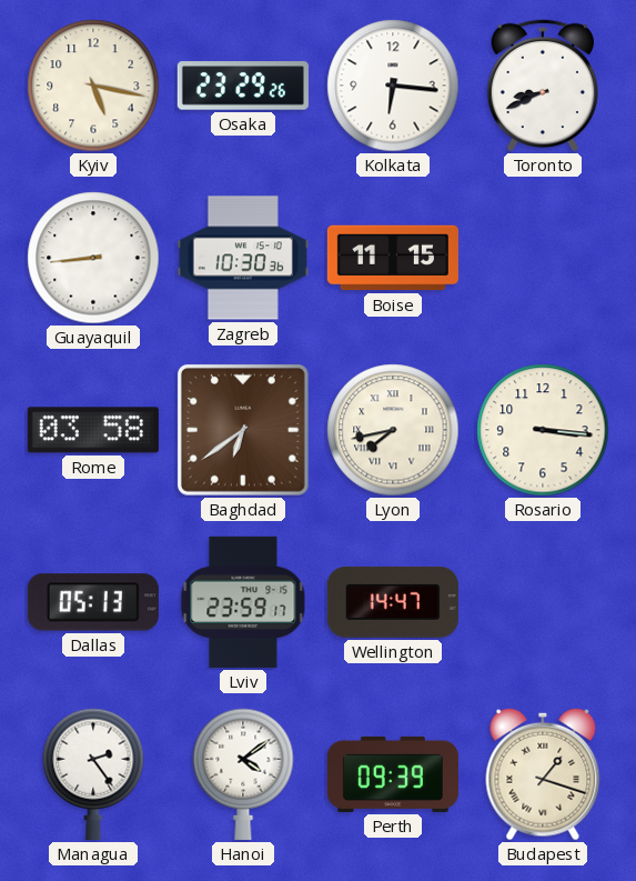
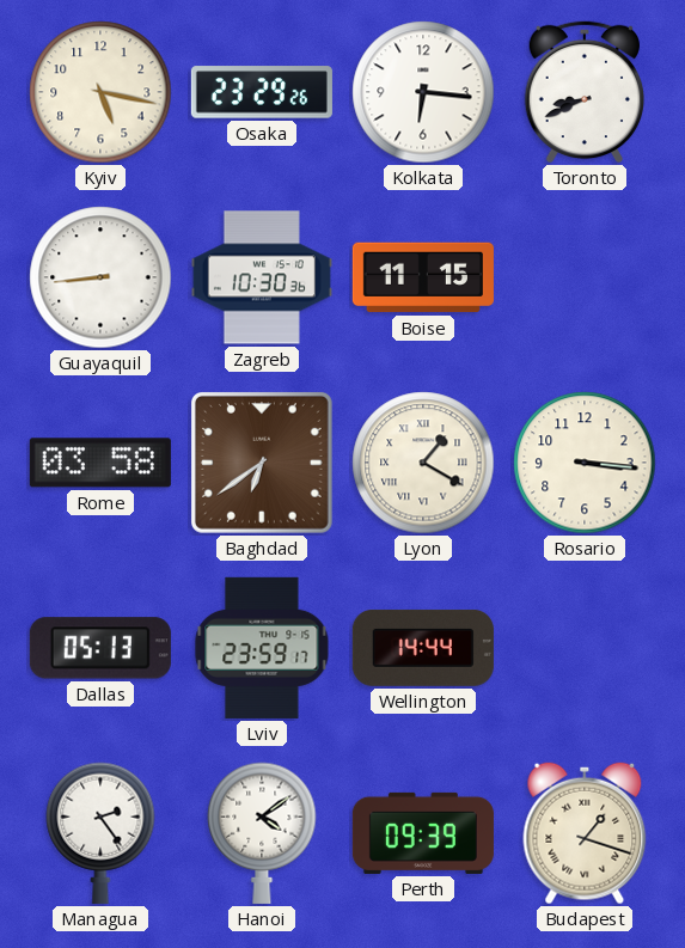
Lyon: 7:43 -> 1:20 (423, 463)
Wellington: 14:47 -> 14:44 (423, 648)
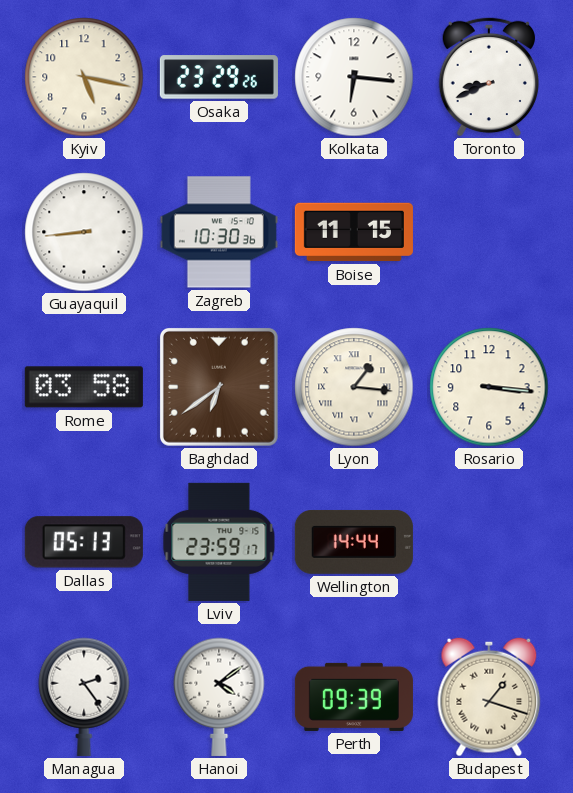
Lyon: 1:20 -> 1:16 (354, 387)
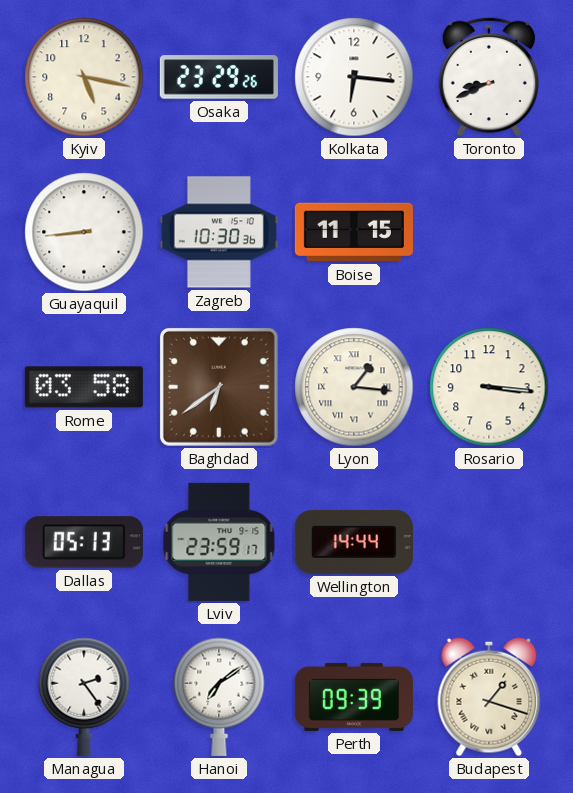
Hanoi: 4:09 -> 7:09 (219, 697)
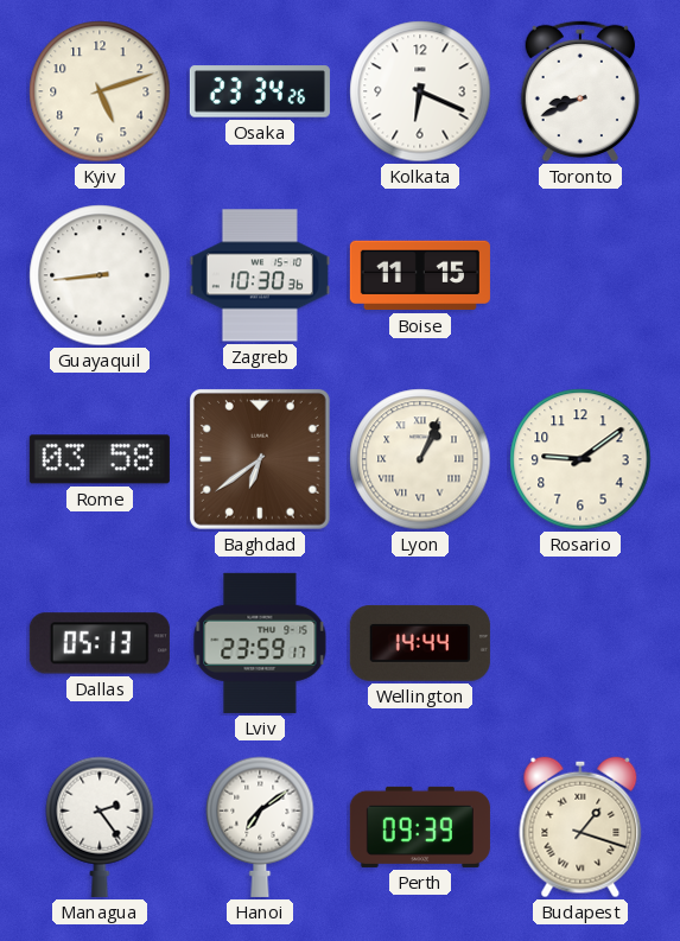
Kyiv: 5:17 -> 5:12 (100, 91)
Osaka: 23:29 -> 23:34 (260, 91)
Kolkata: 6:16 -> 6:19 (420, 91)
Lyon: 1:16 -> 1:04 (420, 459)
Rosario: 3:16 -> 9:09 (580, 459)
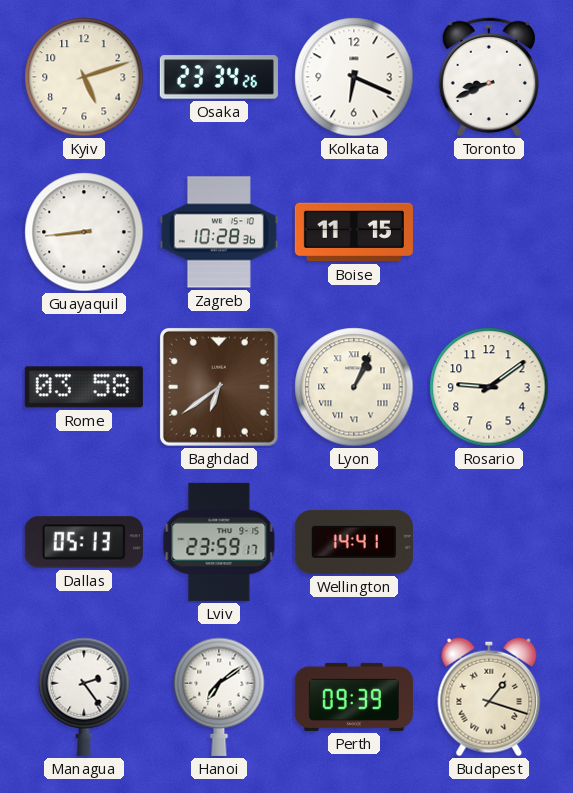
Zagreb: 10:30 -> 10:28 (219, 232)
Wellington: 14:44 -> 14:41 (354, 542)
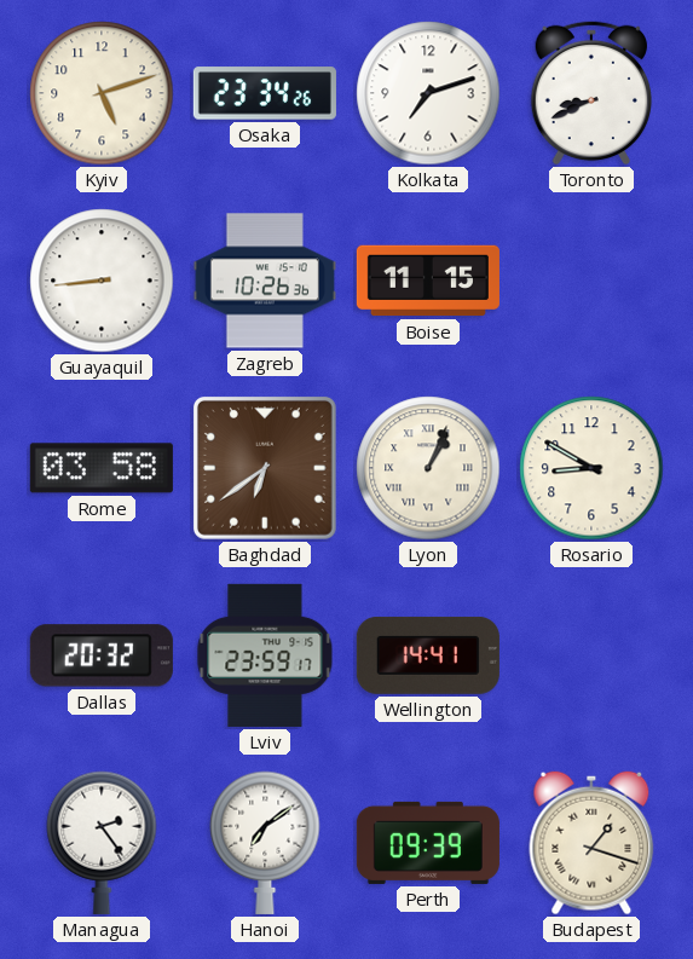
Kolkata: 6:19 -> 7:12 (428, 93)
Zagreb: 10:28 -> 10:26 (265, 281)
Rosario: 9:09 -> 8:50 (591, 468)
Dallas: 05:13 -> 20:32 (102, 655)
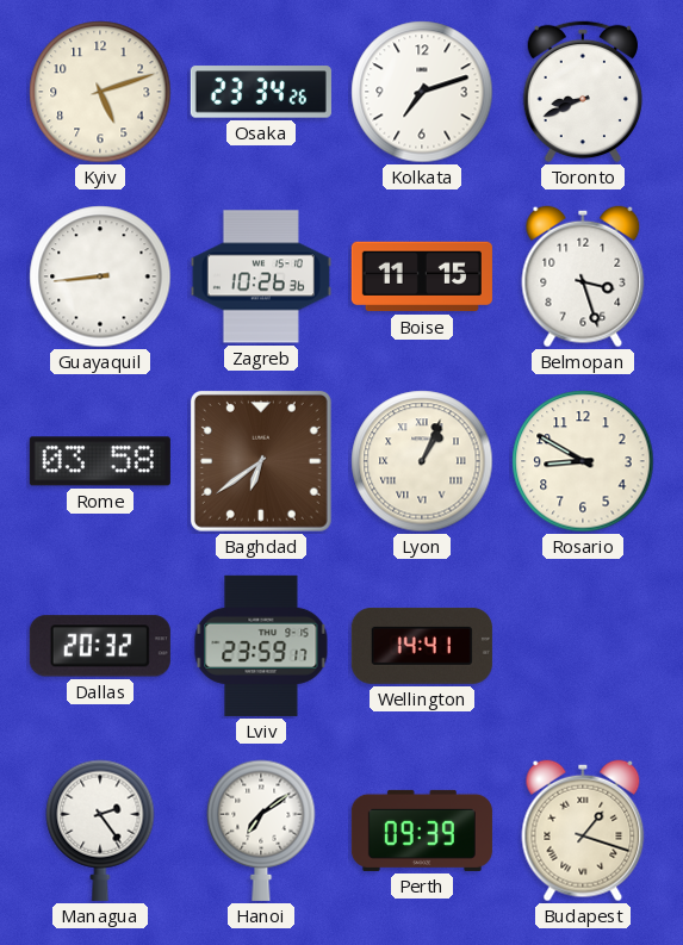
Belmopan: none -> 3:27 (583, 276)
